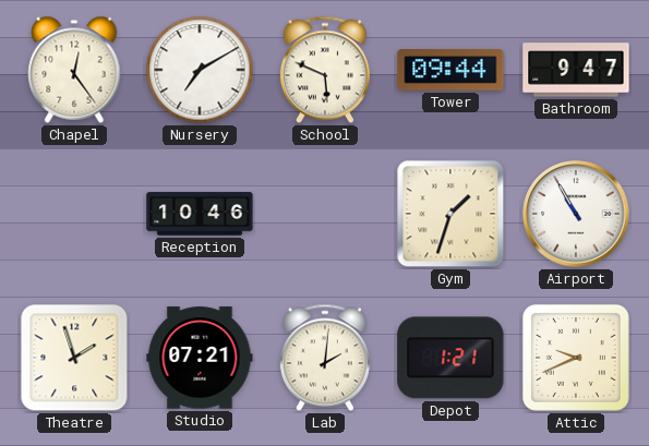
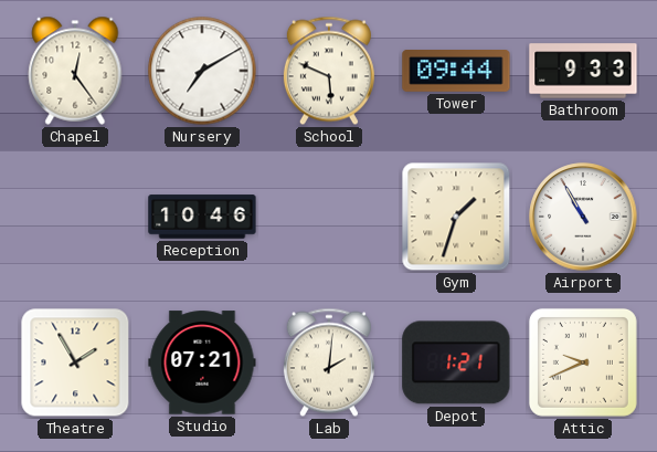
Bathroom: 9:47 -> 9:33 (583, 71)
Theatre: 1:57 -> 1:55 (75, 362)
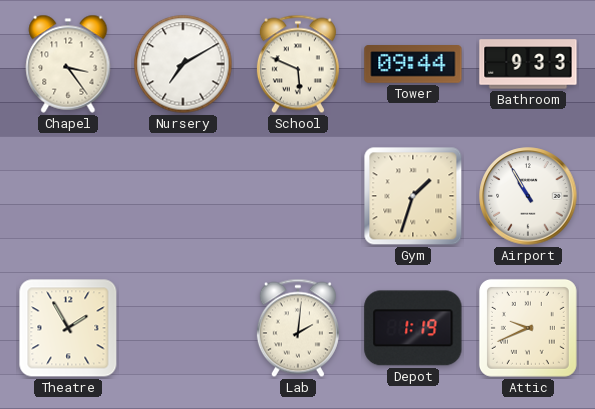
Chapel: 12:24 -> 3:24 (68, 64)
Reception: 10:46 -> none (202, 217)
Studio: 07:21 -> none (202, 362)
Depot: 1:21 -> 1:19 (413, 328)
